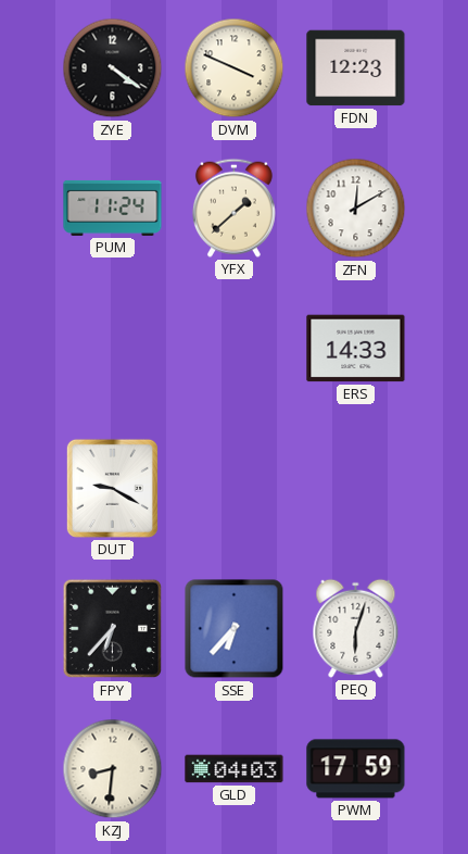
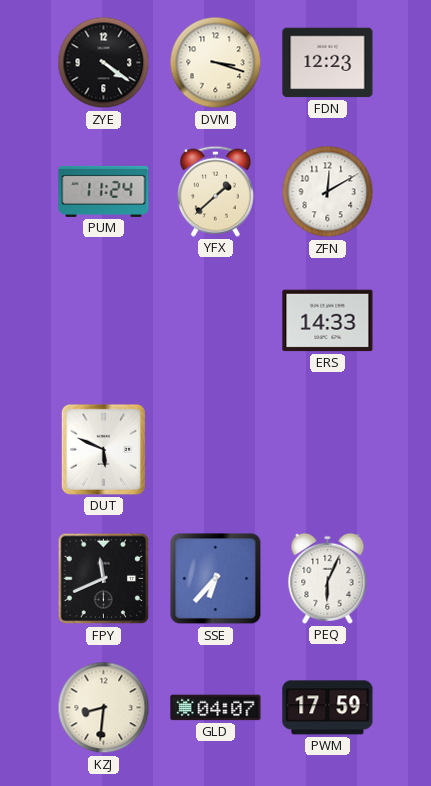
DVM: 3:49 -> 3:18 (216, 63)
DUT: 9:20 -> 5:49 (103, 449)
FPY: 6:37 -> 11:41 (104, 579)
PEQ: 6:03 -> 6:04 (328, 578)
GLD: 04:03 -> 04:07 (216, 708)
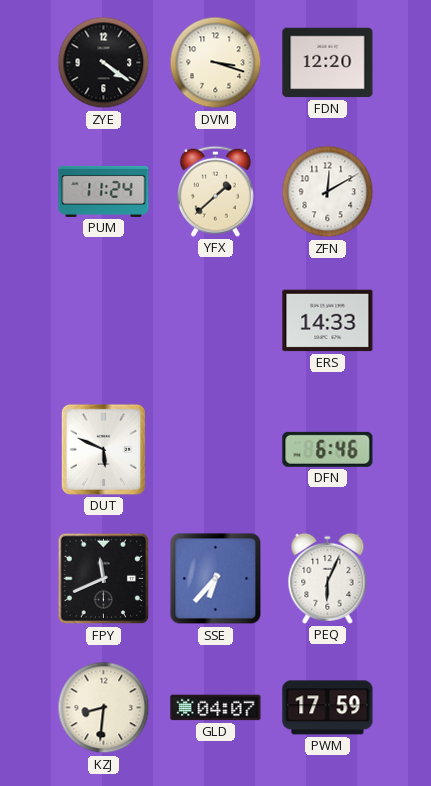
FDN: 12:23 -> 12:20 (328, 63)
DFN: none -> 6:46 (328, 449)
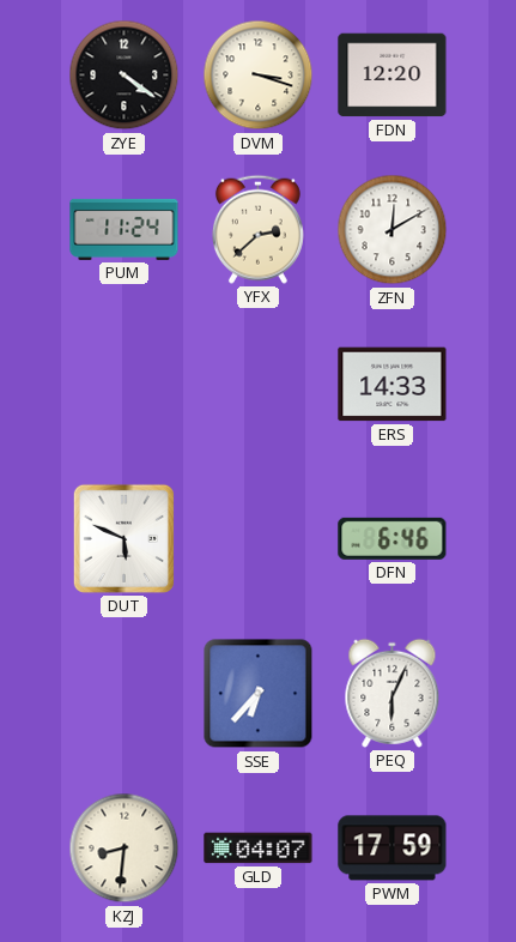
YFX: 1:38 -> 2:38 (257, 229)
FPY: 11:41 -> none (104, 579)
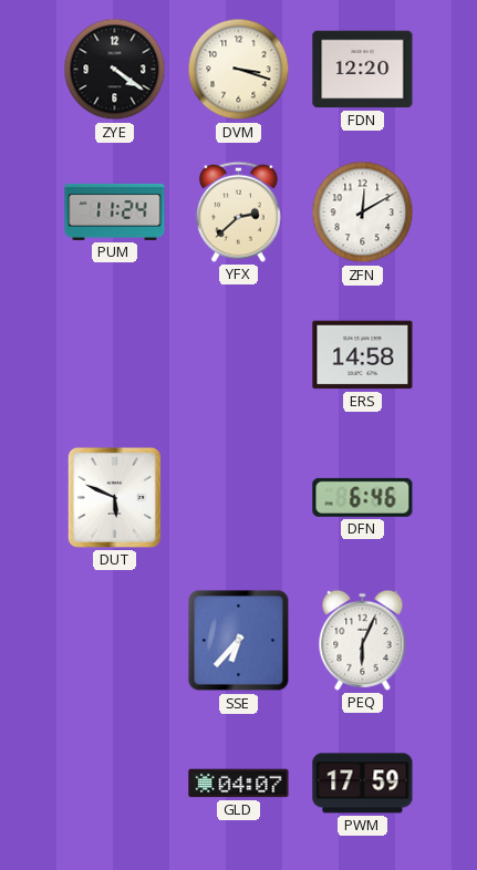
ERS: 14:33 -> 14:58 (363, 355)
KZJ: 8:31 -> none (125, 849)
